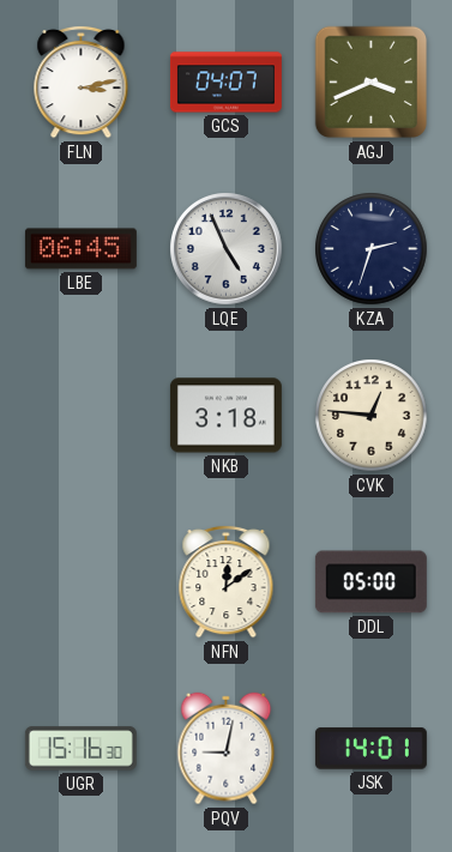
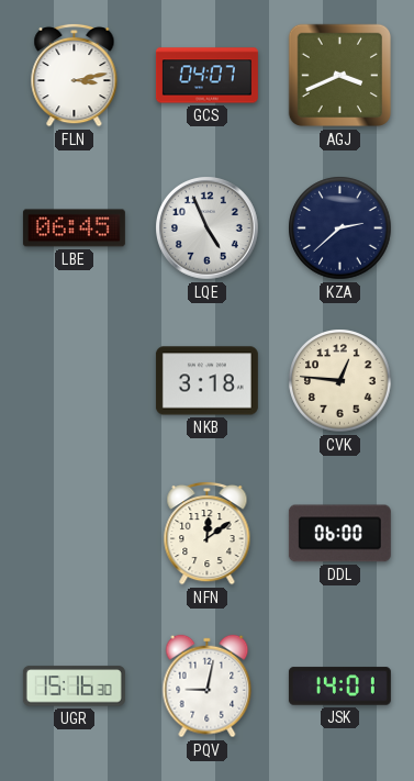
KZA: 2:33 -> 2:38 (340, 228)
DDL: 05:00 -> 06:00 (339, 534)
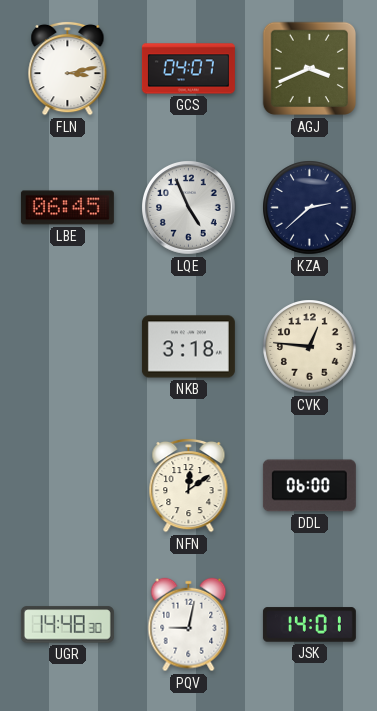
UGR: 15:16 -> 14:48 (67, 625)
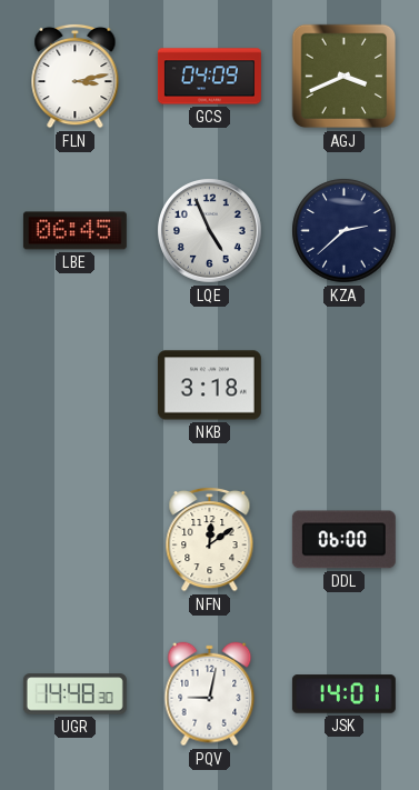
GCS: 04:07 -> 04:09 (209, 77)
CVK: 12:46 -> none (310, 347)
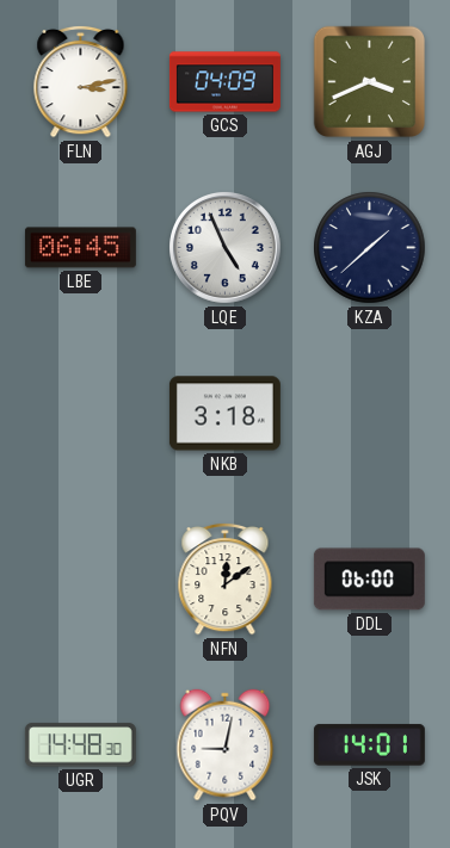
KZA: 2:38 -> 1:38 (370, 248)
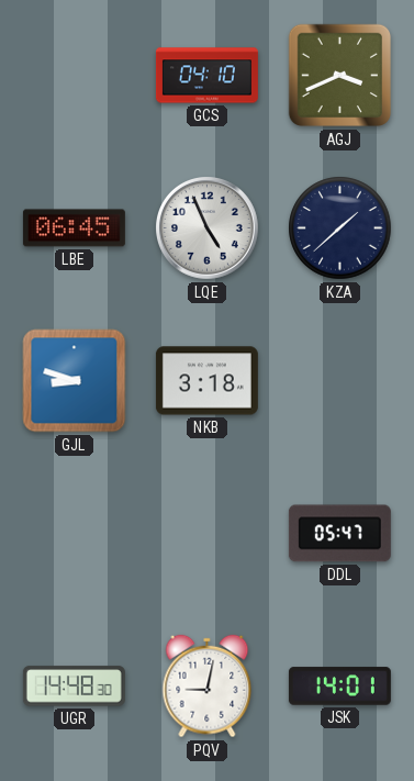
FLN: 3:13 -> none (81, 81)
GCS: 04:09 -> 04:10 (206, 76)
GJL: none -> 8:48 (75, 381)
NFN: 12:09 -> none (226, 578)
DDL: 06:00 -> 05:47 (339, 534)
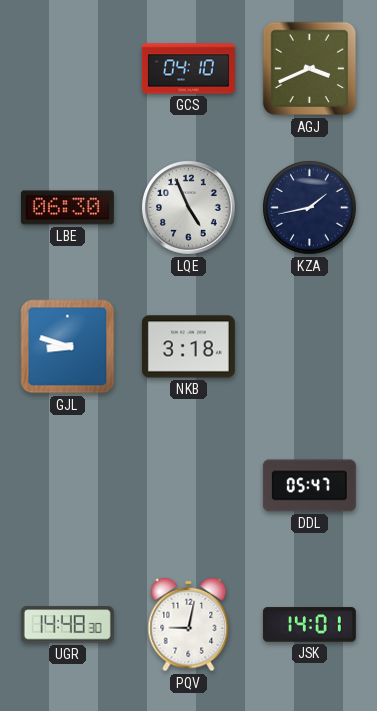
LBE: 06:45 -> 06:30 (67, 208)
KZA: 1:38 -> 1:43 (310, 208)
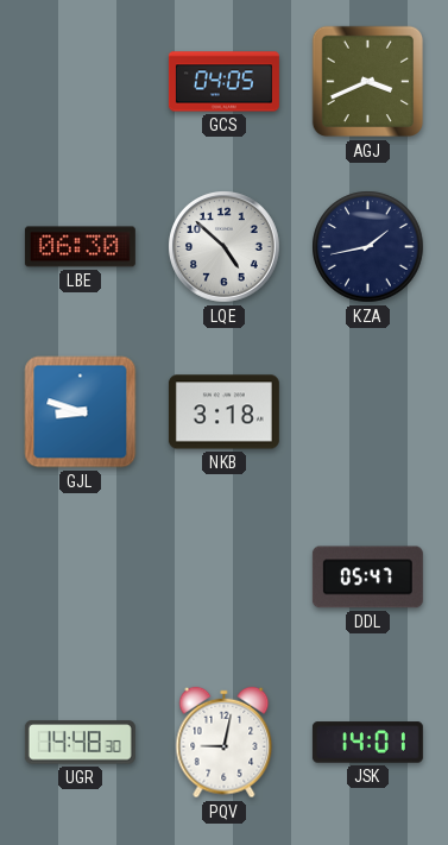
GCS: 04:10 -> 04:05 (223, 82)
LQE: 4:56 -> 4:52 (225, 247)
